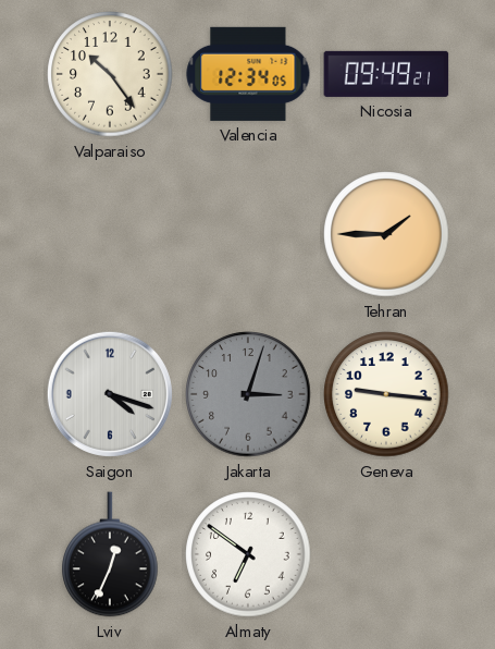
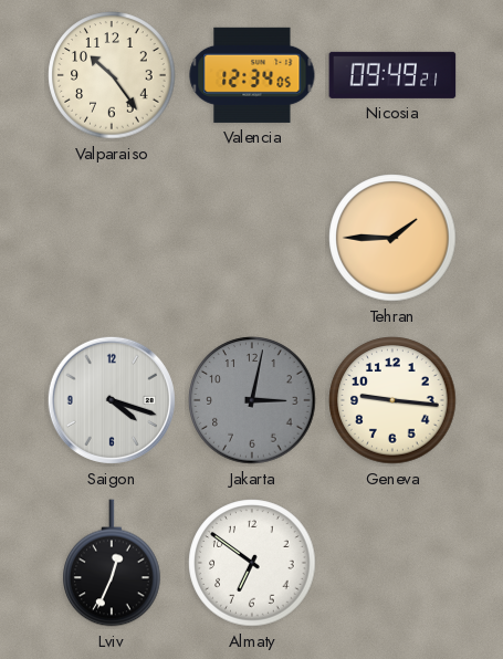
Jakarta: 3:03 -> 3:02 (252, 400)
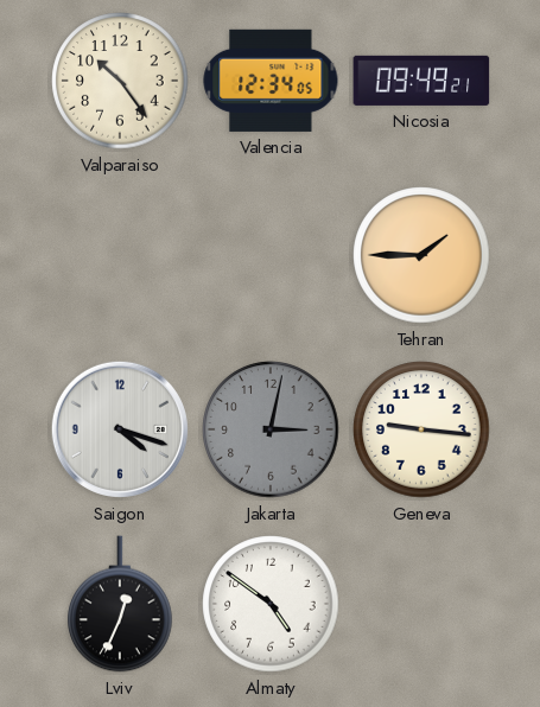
Almaty: 6:51 -> 4:51 (271, 604)
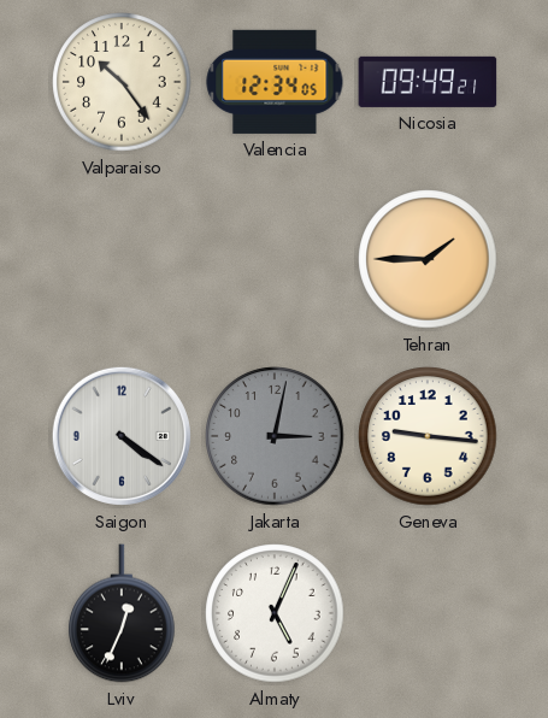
Saigon: 4:18 -> 4:21 (122, 436)
Almaty: 4:51 -> 5:04 (275, 613)
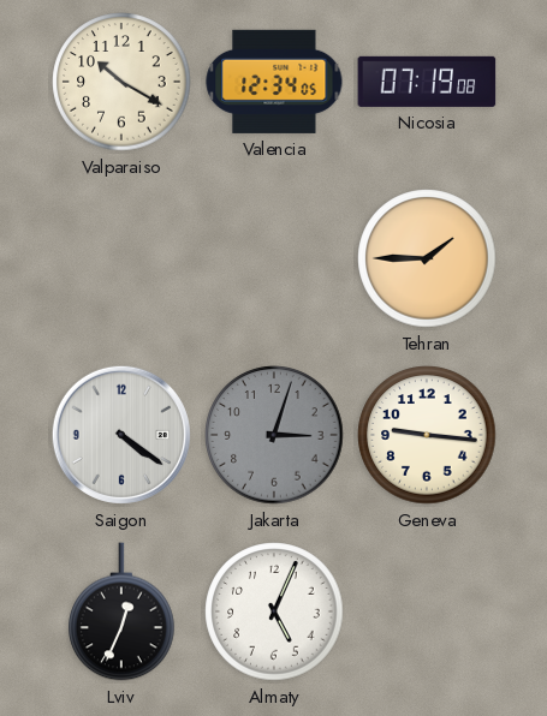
Valparaiso: 10:24 -> 10:20 (121, 82)
Nicosia: 09:49 -> 07:19 (427, 82)
Jakarta: 3:02 -> 3:03 (274, 435)
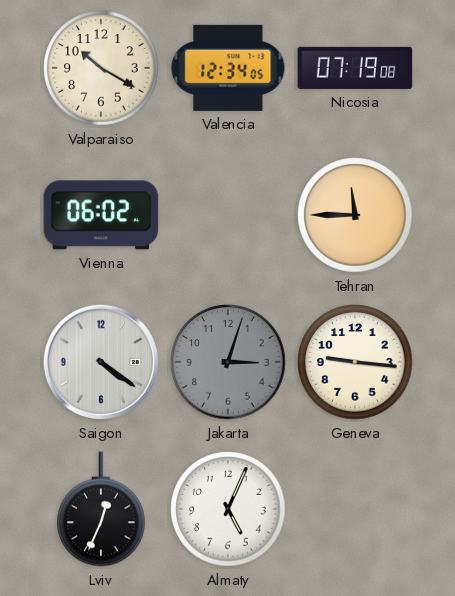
Vienna: none -> 06:02 (101, 215)
Tehran: 1:45 -> 11:45 (355, 215)
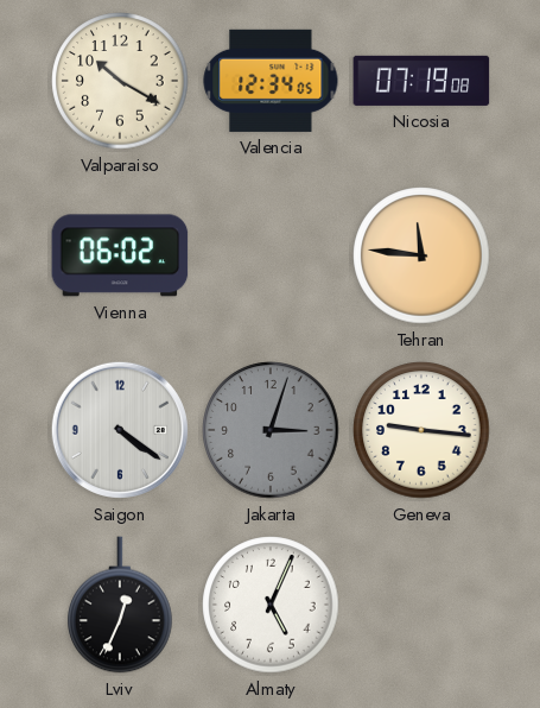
Tehran: 11:45 -> 11:46 (421, 255)
